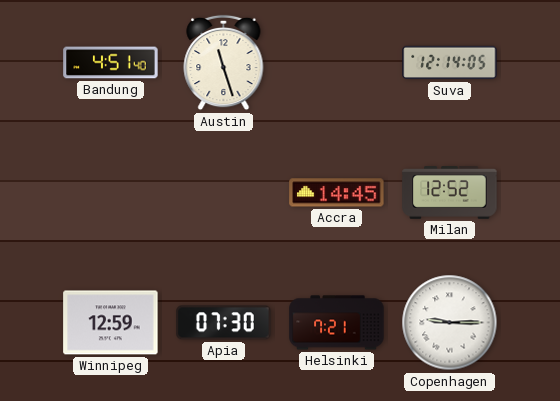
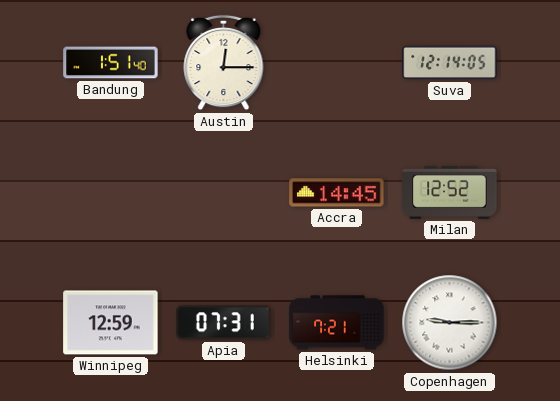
Bandung: 4:51 -> 1:51 (111, 63)
Austin: 11:27 -> 12:15 (224, 63)
Apia: 07:30 -> 07:31 (224, 323)
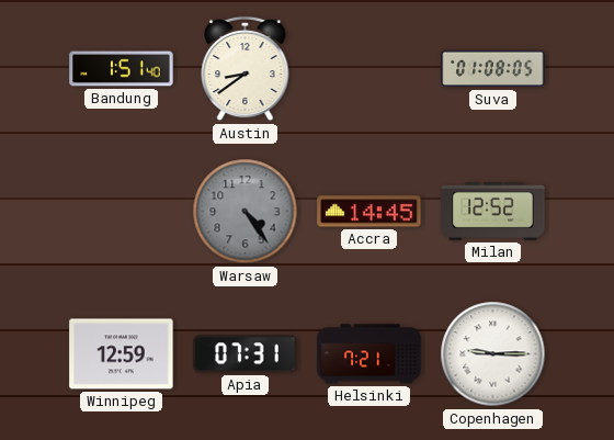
Austin: 12:15 -> 8:39 (246, 69)
Suva: 12:14 -> 01:08 (493, 69)
Warsaw: none -> 4:24 (246, 212)
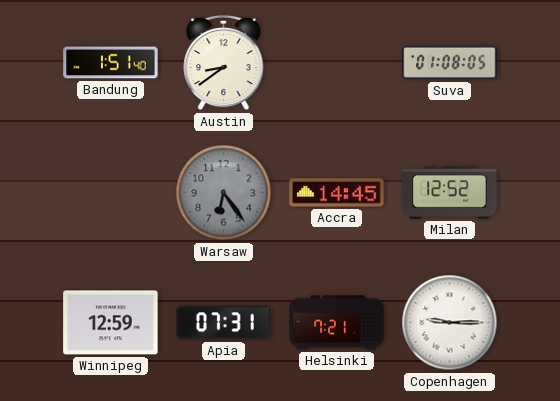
Warsaw: 4:24 -> 6:24 (224, 193)
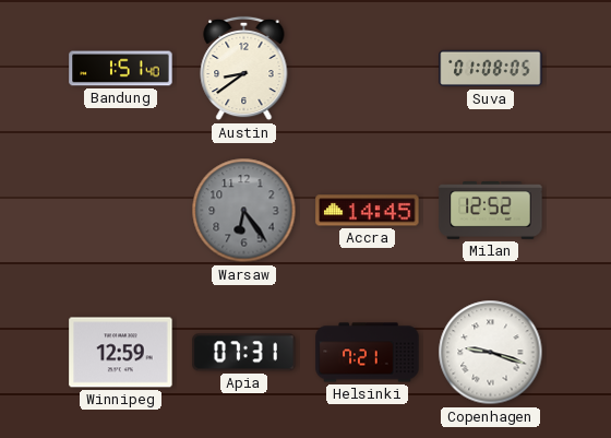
Copenhagen: 9:15 -> 9:18 (491, 353)
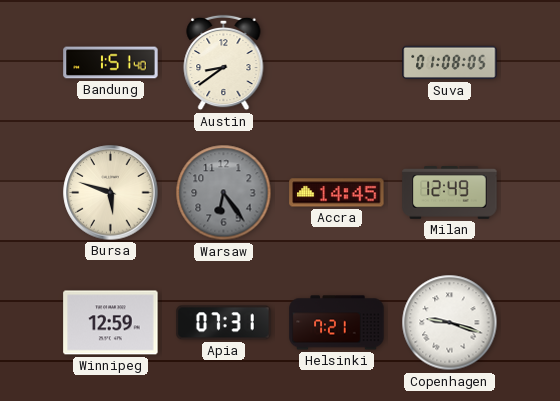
Bursa: none -> 5:48 (111, 193)
Milan: 12:52 -> 12:49 (450, 193)
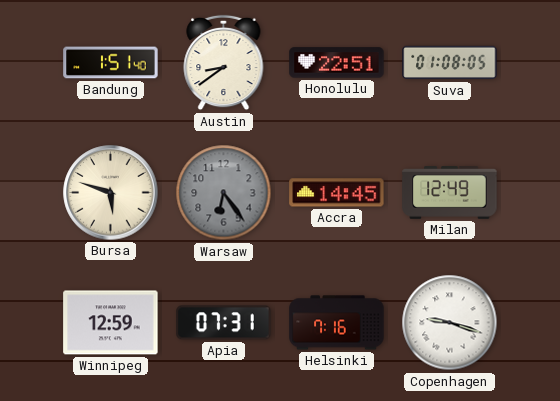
Honolulu: none -> 22:51 (337, 63)
Helsinki: 7:21 -> 7:16 (337, 323)
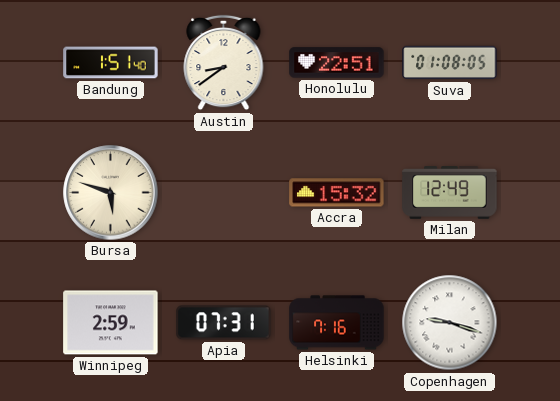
Warsaw: 6:24 -> none (224, 193)
Accra: 14:45 -> 15:32 (337, 193)
Winnipeg: 12:59 -> 2:59 (111, 323)
